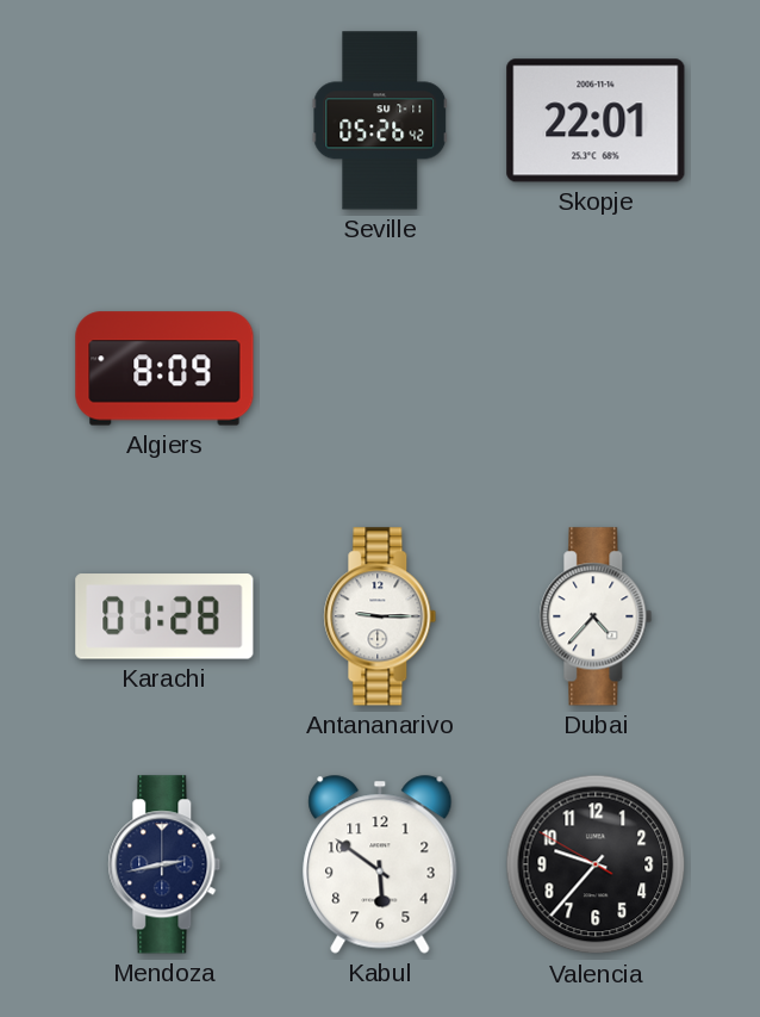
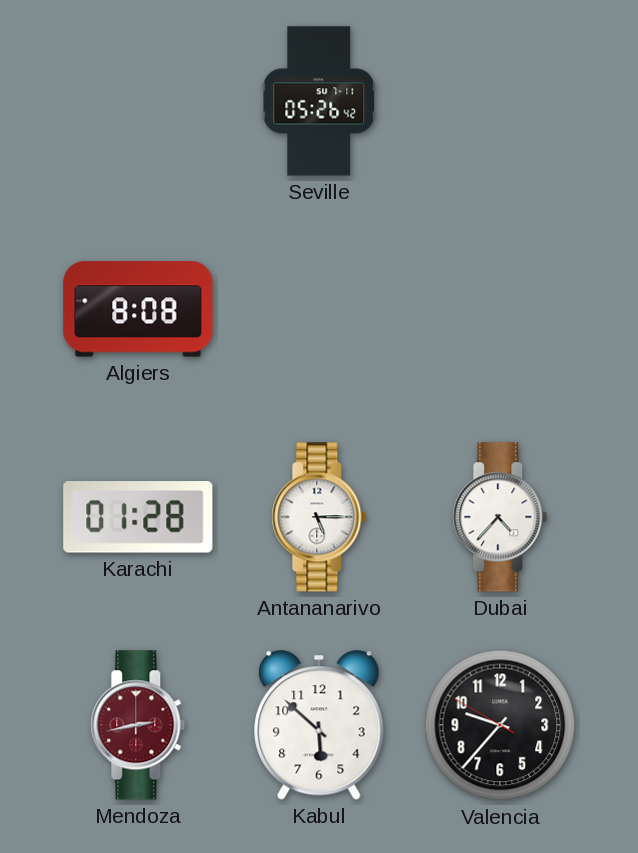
Skopje: 22:01 -> none (596, 120)
Algiers: 8:09 -> 8:08 (138, 309)
Antananarivo: 9:15 -> 5:15 (319, 517)
Mendoza dial: navy -> burgundy (138, 725)
Kabul: 5:51 -> 5:52 (319, 725)
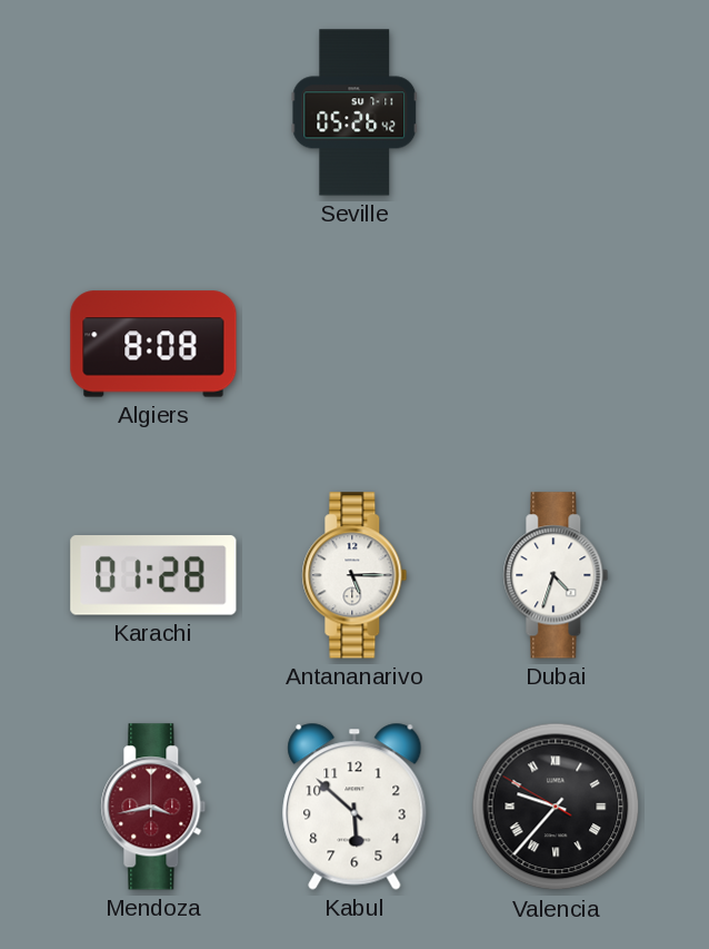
Dubai: 4:37 -> 4:33 (556, 575)
Mendoza: 2:43 -> 3:43 (153, 807)
Valencia numerals: Arabic -> Roman (556, 807)
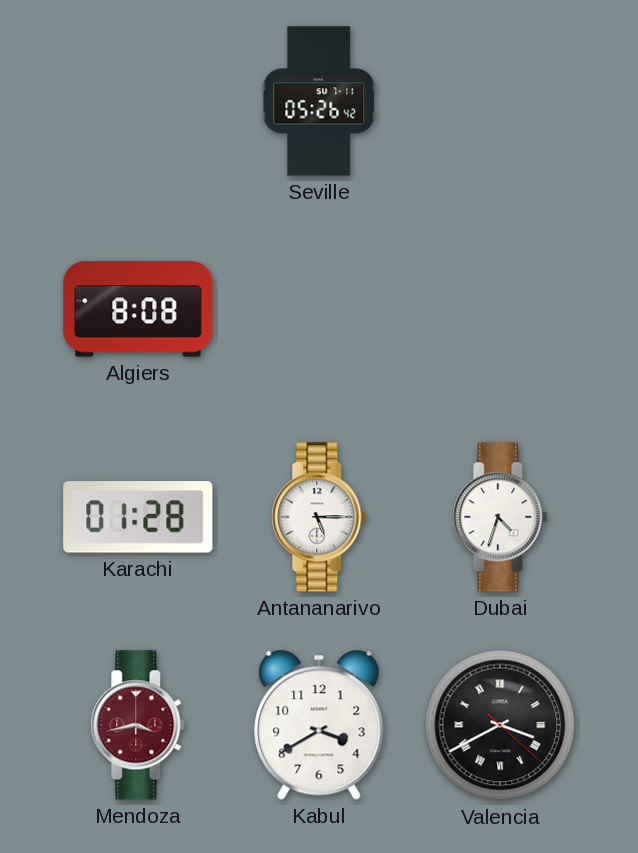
Kabul: 5:52 -> 3:40 (319, 725)
Valencia: 9:36 -> 3:40 (500, 725)
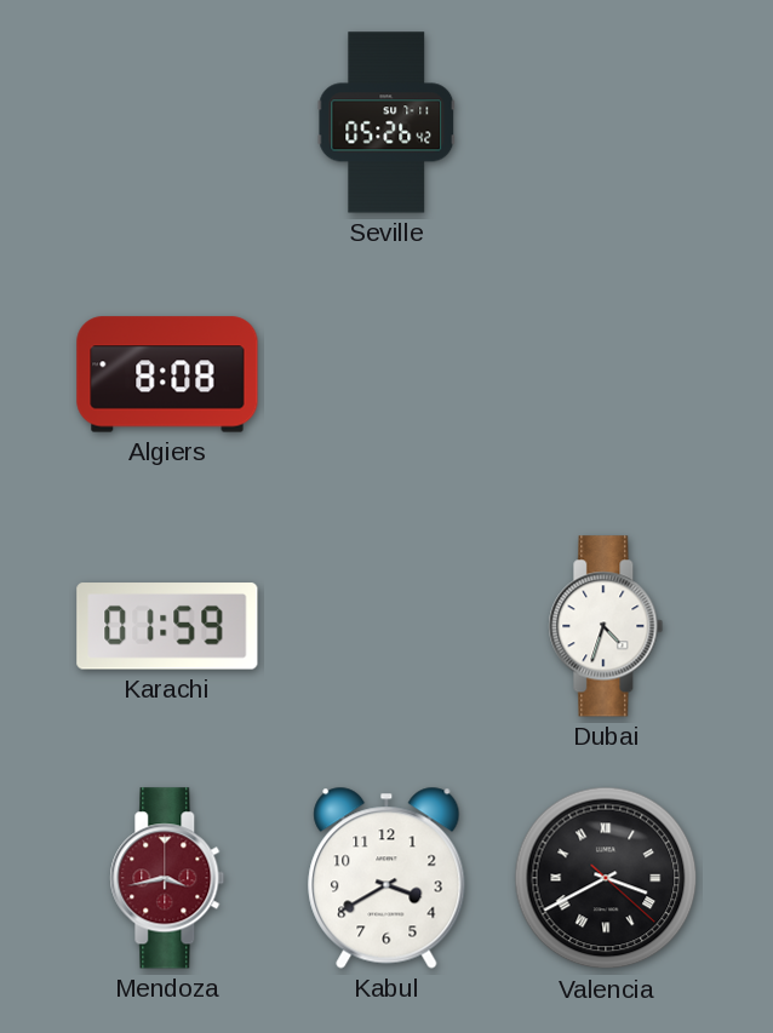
Karachi: 01:28 -> 01:59 (167, 626)
Antananarivo: 5:15 -> none (319, 517)
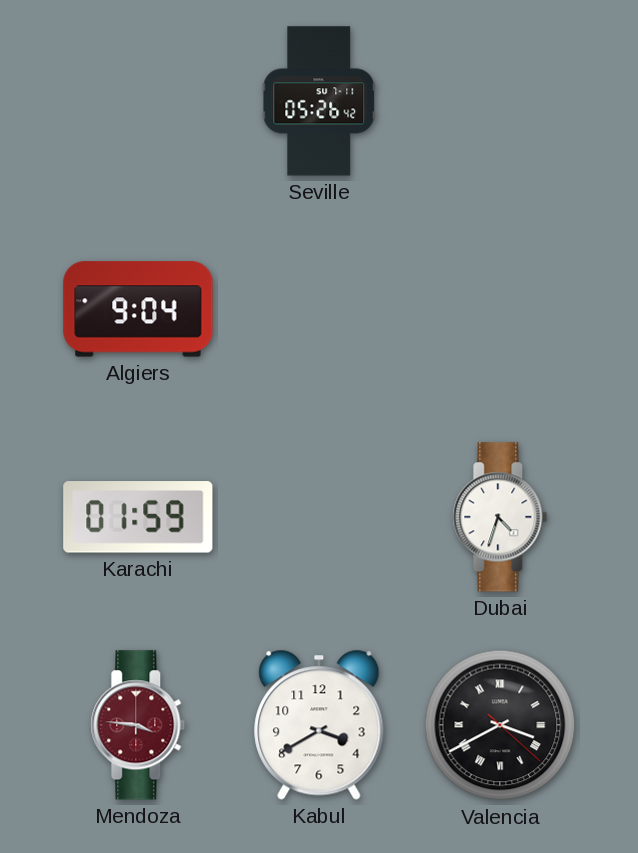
Algiers: 8:08 -> 9:04 (138, 309)
Mendoza: 3:43 -> 3:46 (138, 725)
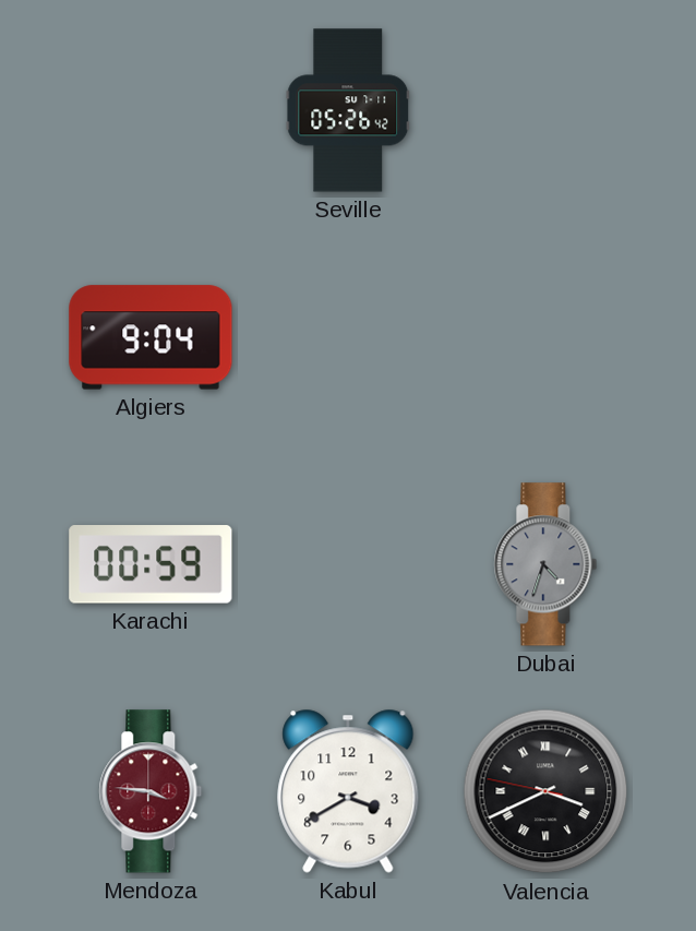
Karachi: 01:59 -> 00:59 (151, 564)
Dubai dial: white -> grey (545, 564)
Valencia: 3:40:22 -> 3:40:47 (545, 791)
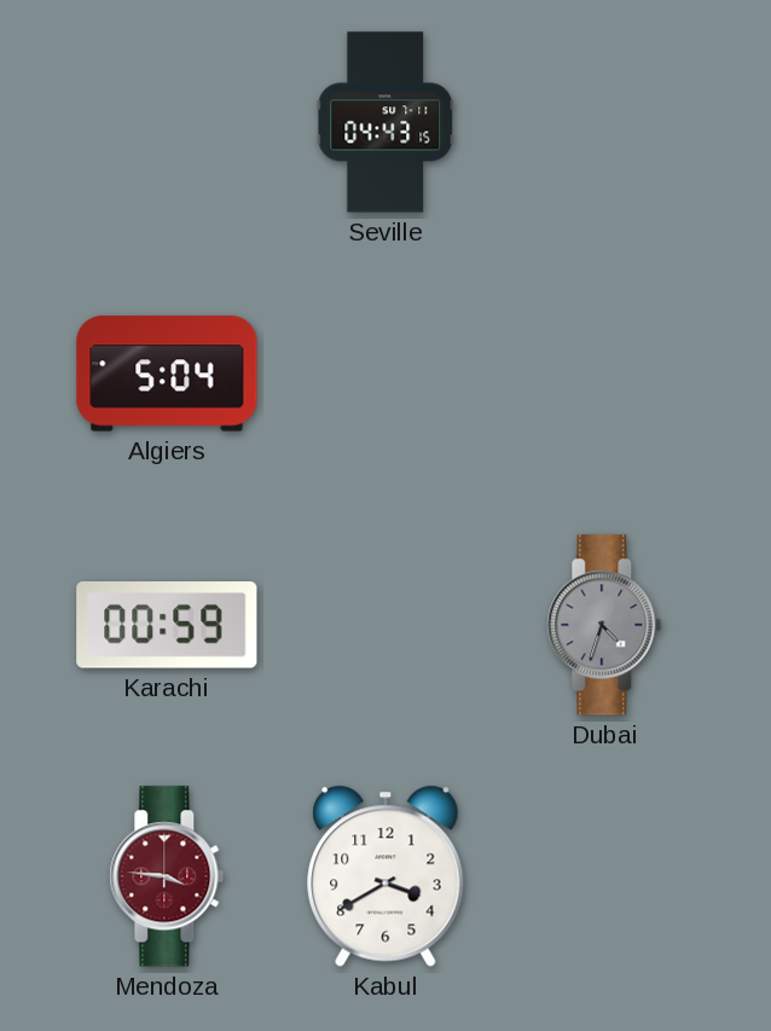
Seville: 05:26 -> 04:43 (385, 122)
Algiers: 9:04 -> 5:04 (167, 373)
Valencia: 3:40 -> none (545, 791)
